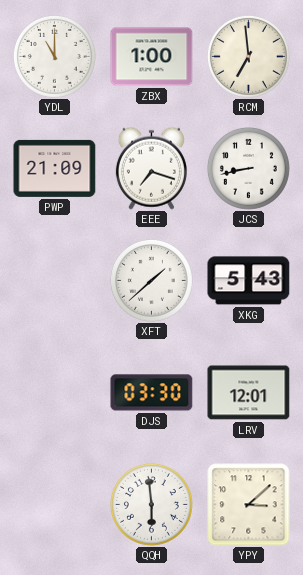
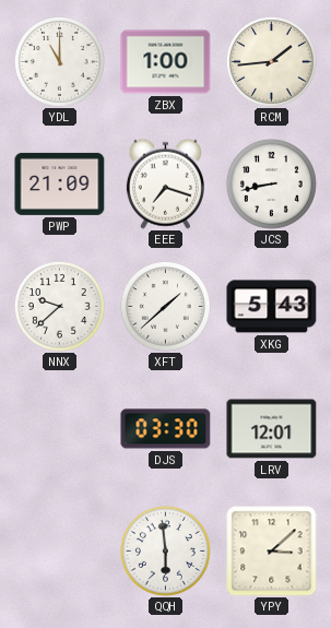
RCM: 6:59 -> 1:44 (271, 61)
NNX: none -> 9:38 (59, 306)
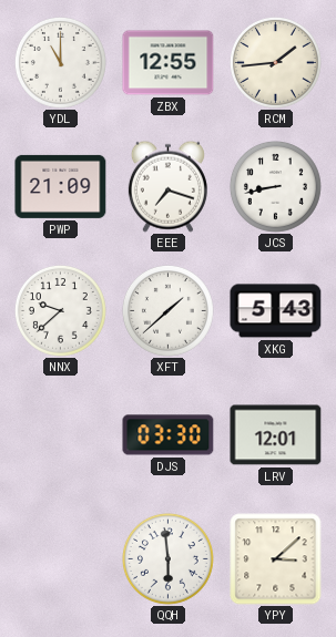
ZBX: 1:00 -> 12:55 (169, 63)
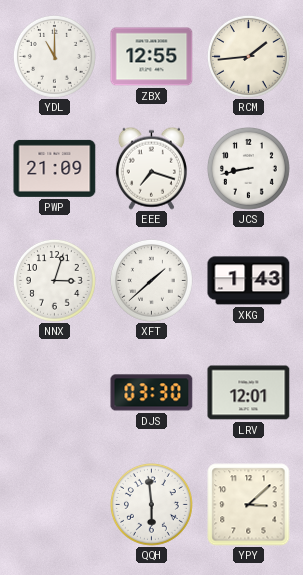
NNX: 9:38 -> 3:03 (54, 280)
XKG: 5:43 -> 1:43 (249, 281)
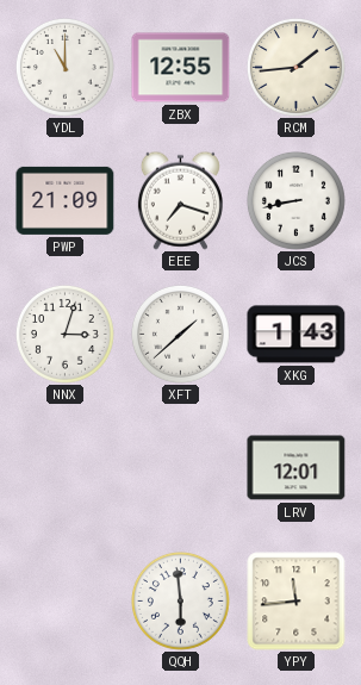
DJS: 03:30 -> none (152, 393)
YPY: 3:08 -> 11:44 (297, 602)
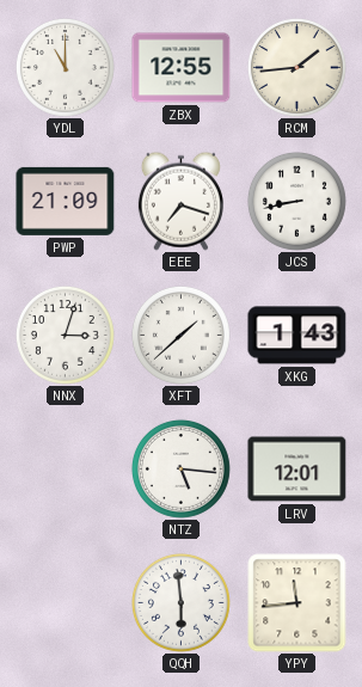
NTZ: none -> 5:16 (180, 468)
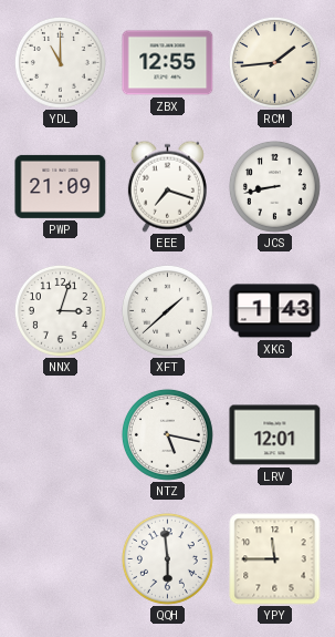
NTZ: 5:16 -> 5:17 (167, 434)
YPY: 11:44 -> 11:45 (275, 559)
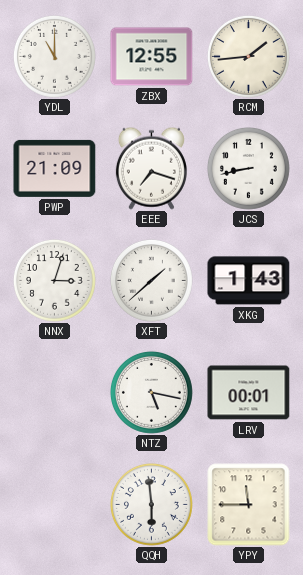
LRV: 12:01 -> 00:01 (249, 393)
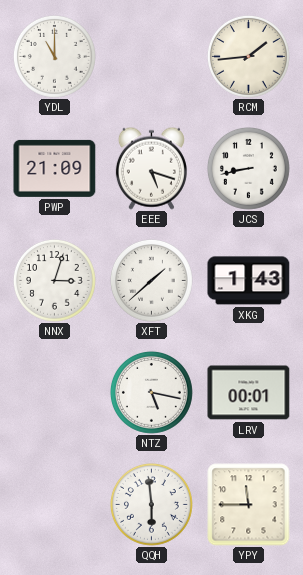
ZBX: 12:55 -> none (152, 57)
EEE: 7:18 -> 5:18 (151, 168)
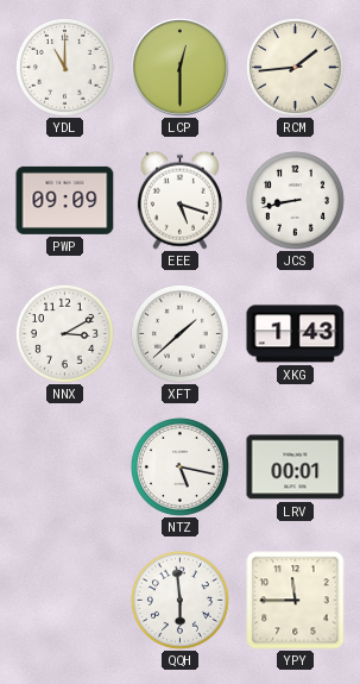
LCP: none -> 12:30 (181, 68)
PWP: 21:09 -> 09:09 (65, 200)
NNX: 3:03 -> 3:10 (64, 333)
